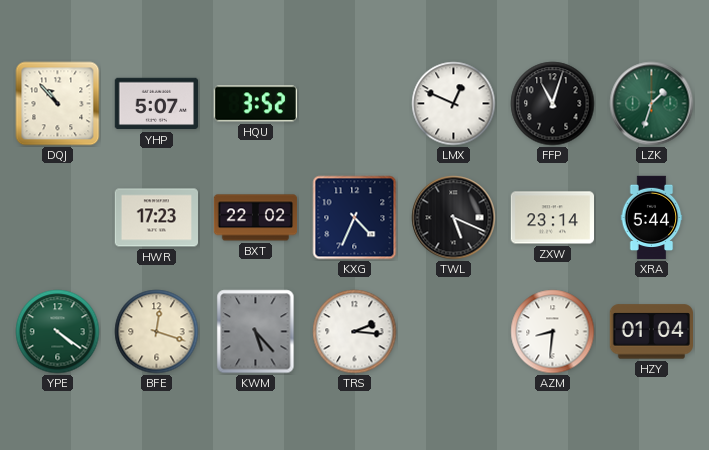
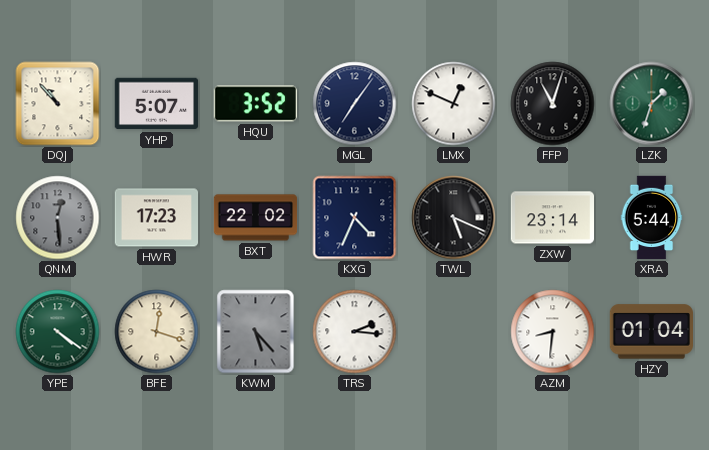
MGL: none -> 7:06 (355, 104)
QNM: none -> 12:29 (58, 218)
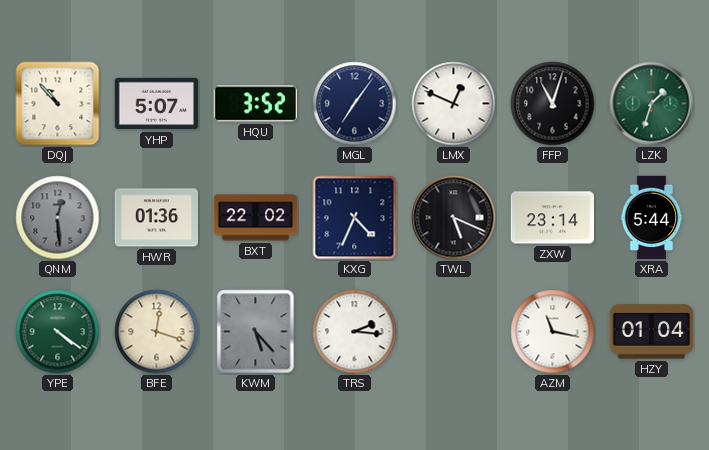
HWR: 17:23 -> 01:36 (157, 218)
AZM: 8:31 -> 11:17 (553, 332)
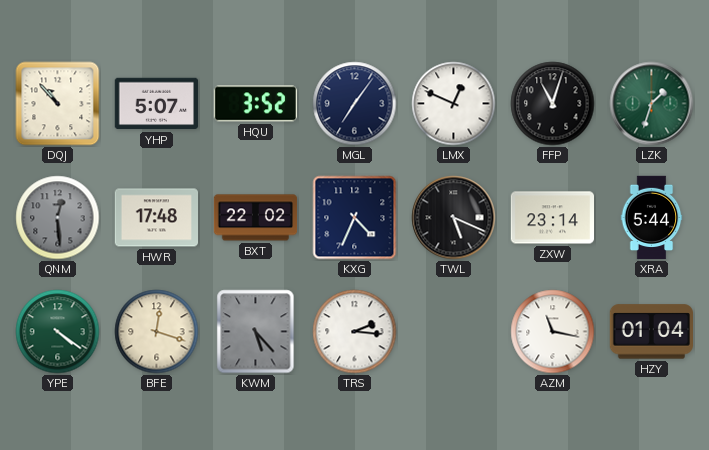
HWR: 01:36 -> 17:48 (157, 218)
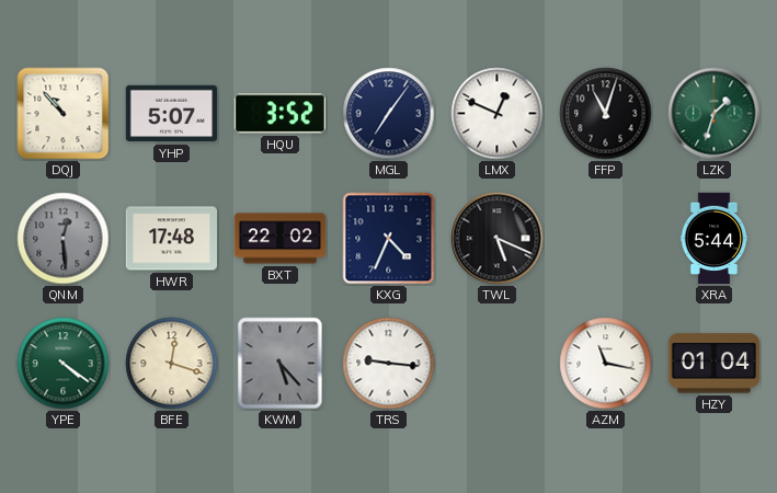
ZXW: 23:14 -> none (553, 218)
TRS: 2:16 -> 9:16 (389, 364)
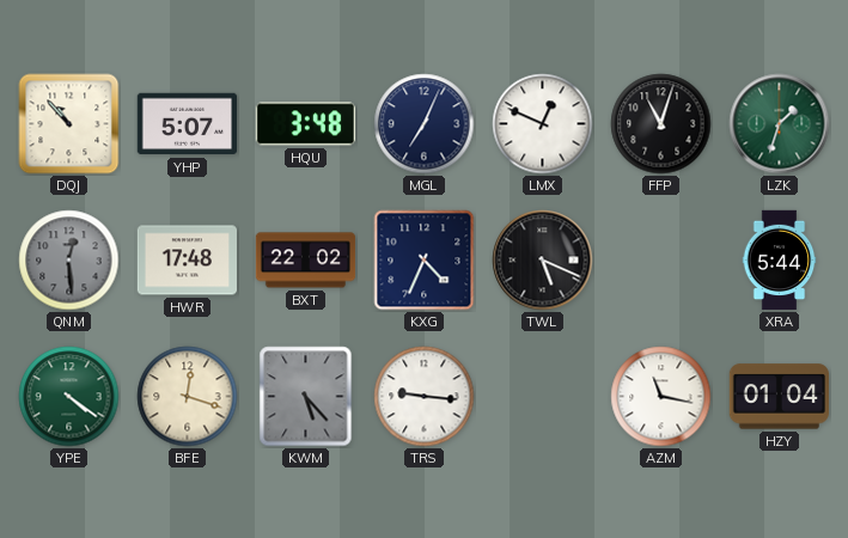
HQU: 3:52 -> 3:48 (305, 124)
MGL: 7:06 -> 7:04 (425, 124)
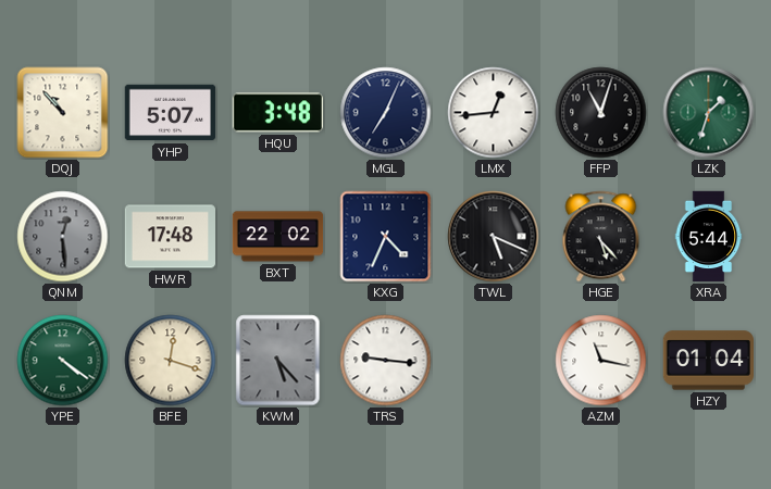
LMX: 12:49 -> 12:44 (494, 113)
HGE: none -> 5:23 (601, 237)
